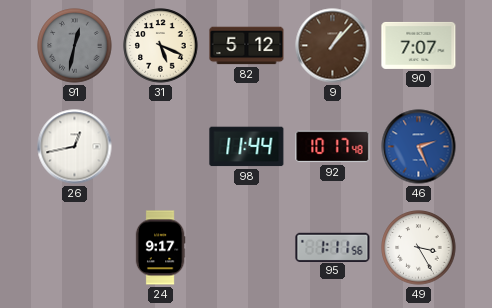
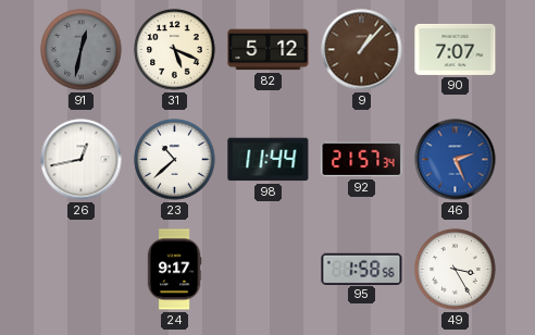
23: none -> 10:38 (175, 160)
92: 10:17 -> 21:57 (362, 160)
95: 1:11 -> 1:58 (362, 269)
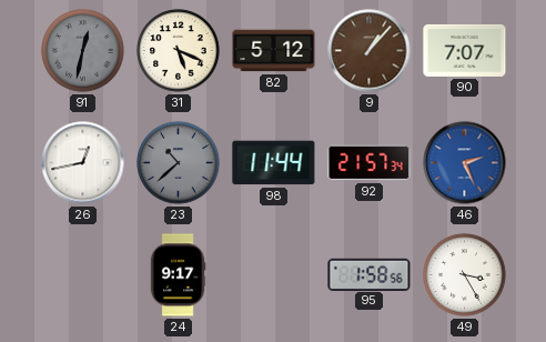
23 dial: white -> grey (179, 163)
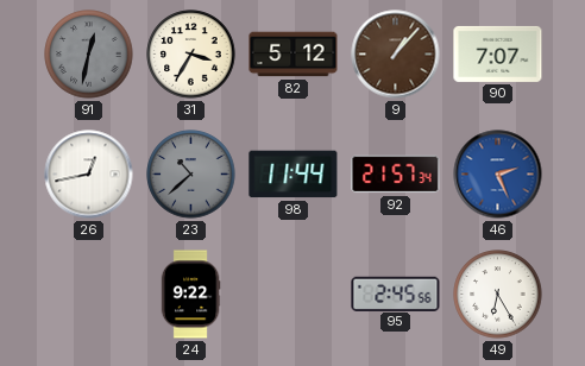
31: 5:19 -> 3:35 (191, 55)
24: 9:17 -> 9:22 (190, 295)
95: 1:58 -> 2:45 (396, 294)
49: 3:25 -> 6:25 (498, 295)
